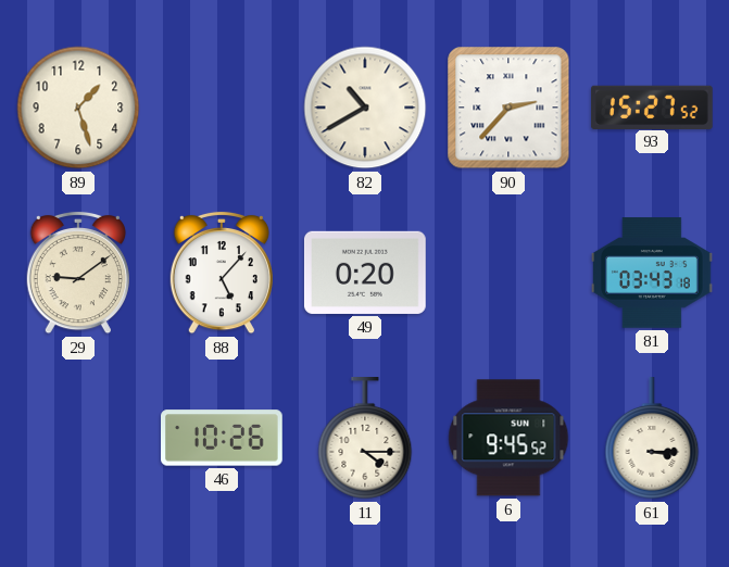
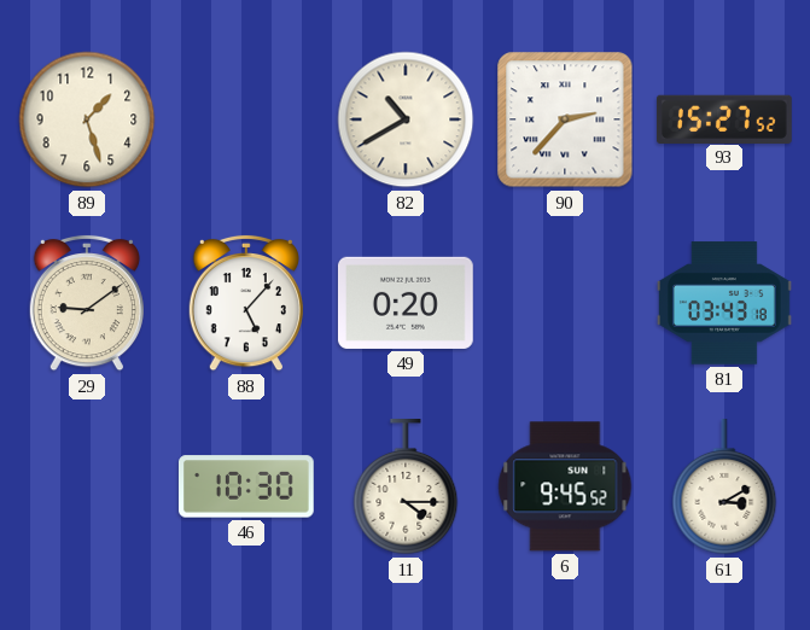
46: 10:26 -> 10:30 (247, 486)
61: 3:15 -> 3:10 (724, 488)
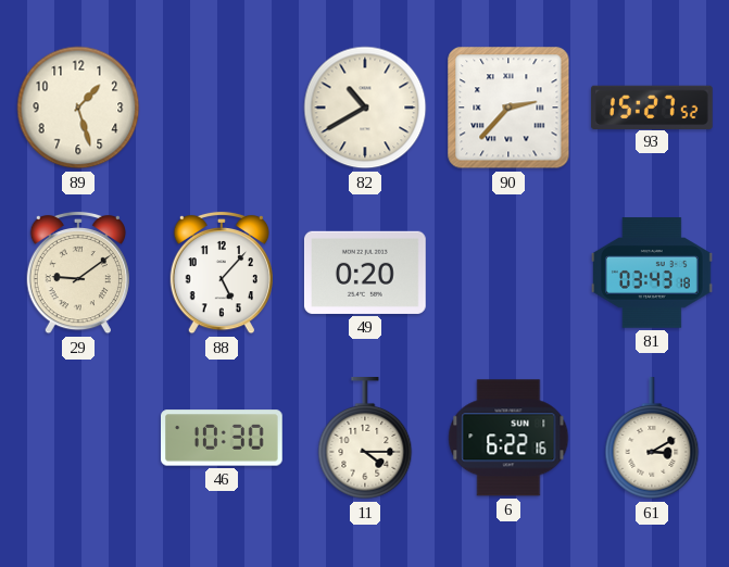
6: 9:45 -> 6:22 (508, 438)
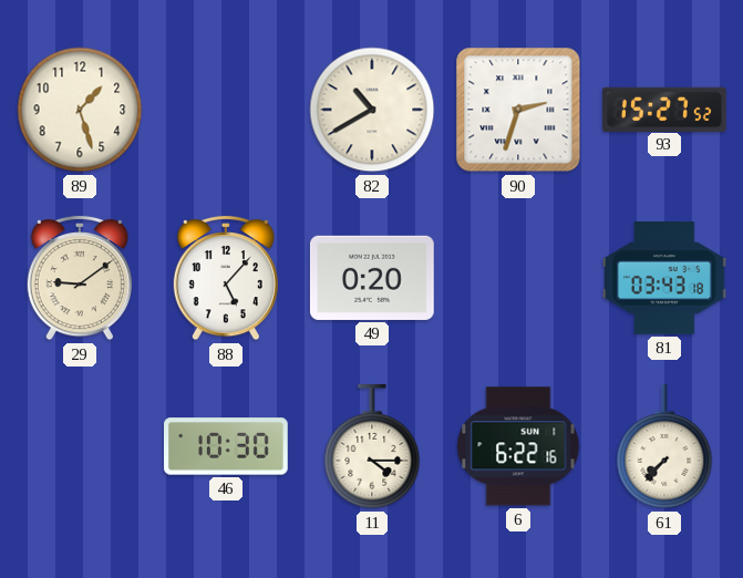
90: 2:37 -> 2:33 (518, 110)
61: 3:10 -> 7:37 (664, 447)
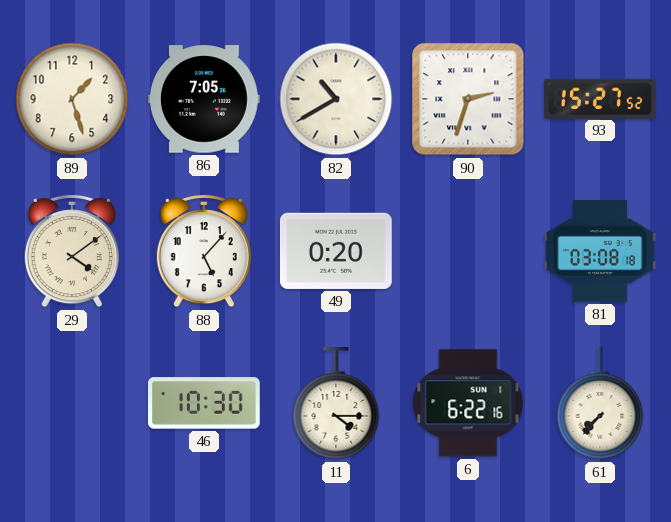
86: none -> 7:05 (205, 99)
29: 9:09 -> 4:09 (72, 251)
81: 03:43 -> 03:08 (601, 251)
